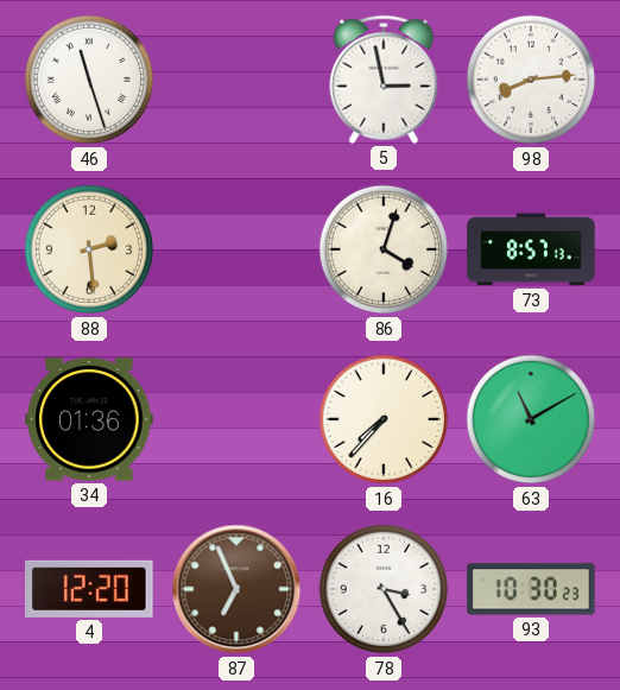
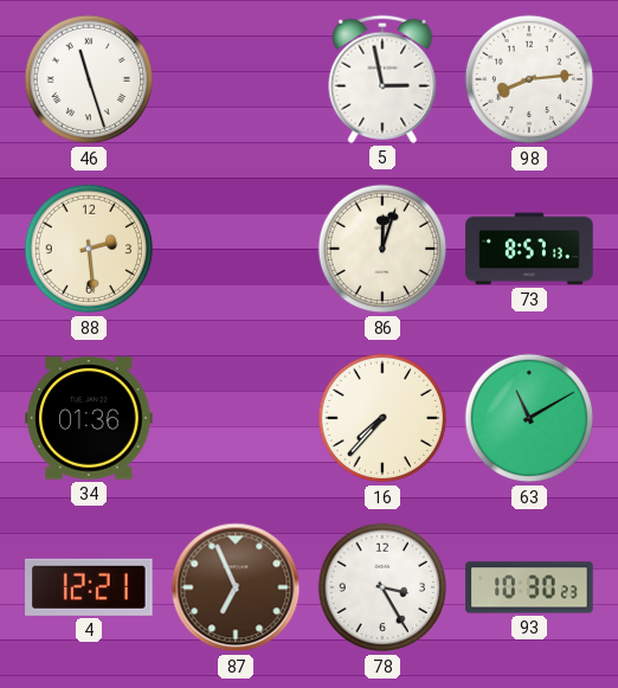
86: 4:03 -> 12:03 (382, 249)
4: 12:20 -> 12:21 (90, 587)
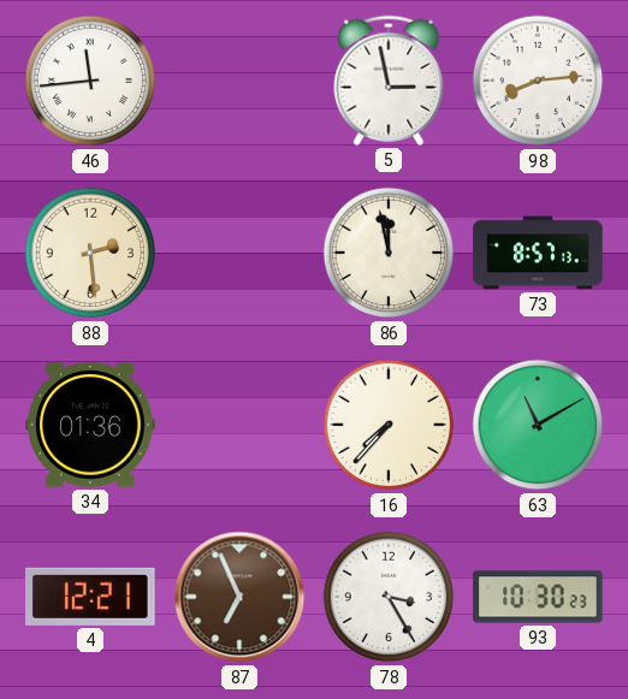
46: 11:27 -> 11:44 (90, 81)
86: 12:03 -> 11:58 (389, 253)
